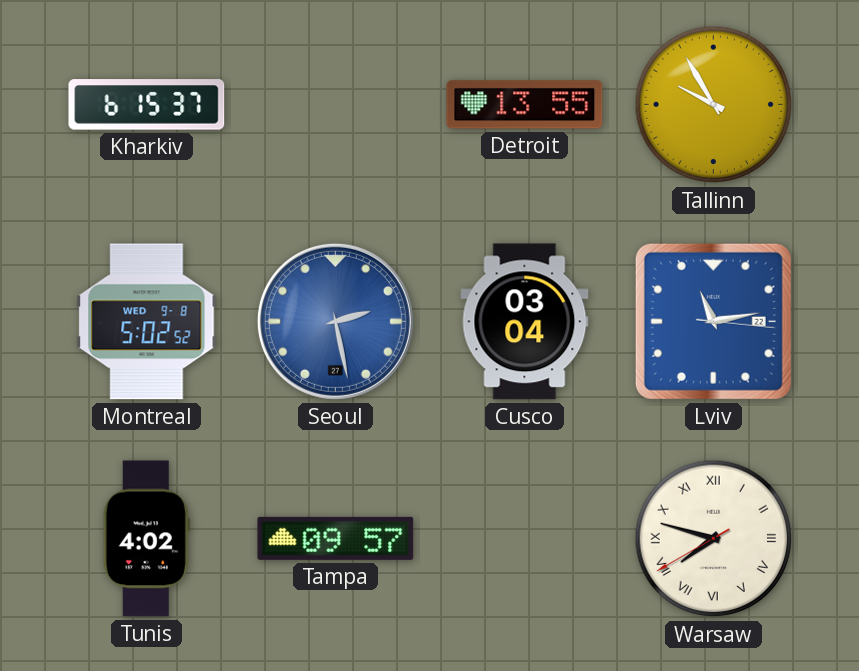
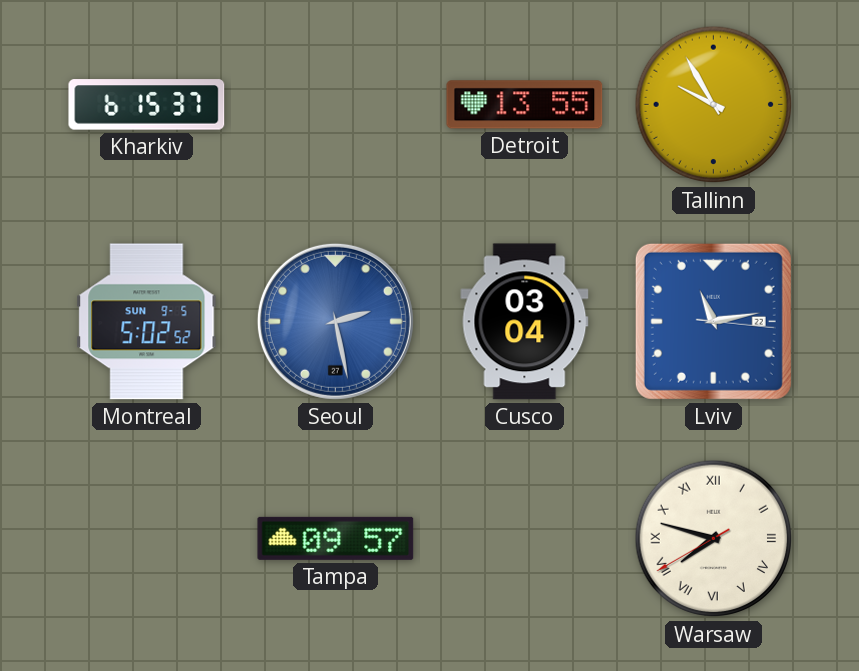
Montreal date: WED 9-8 -> SUN 9-5 (147, 322)
Tunis: 4:02 -> none (146, 539)
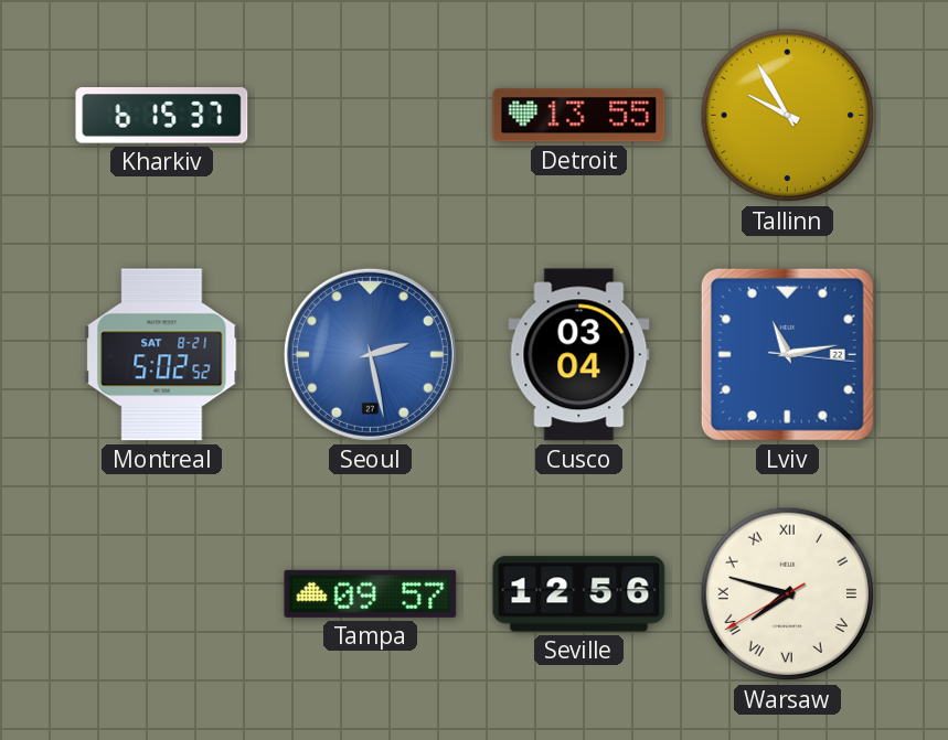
Montreal date: SUN 9-5 -> SAT 8-21 (162, 355)
Seville: none -> 12:56 (579, 594)
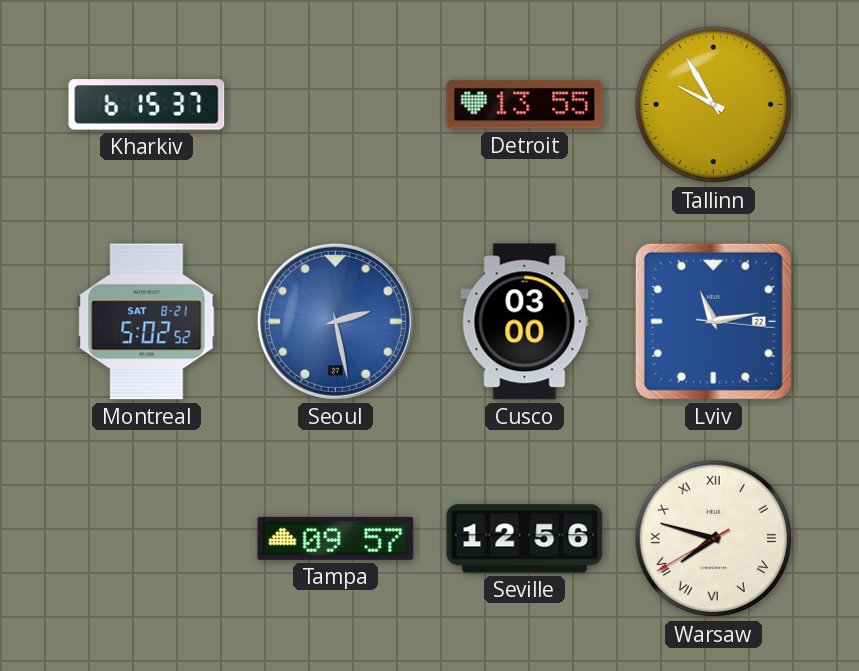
Cusco: 03:04 -> 03:00 (525, 322)
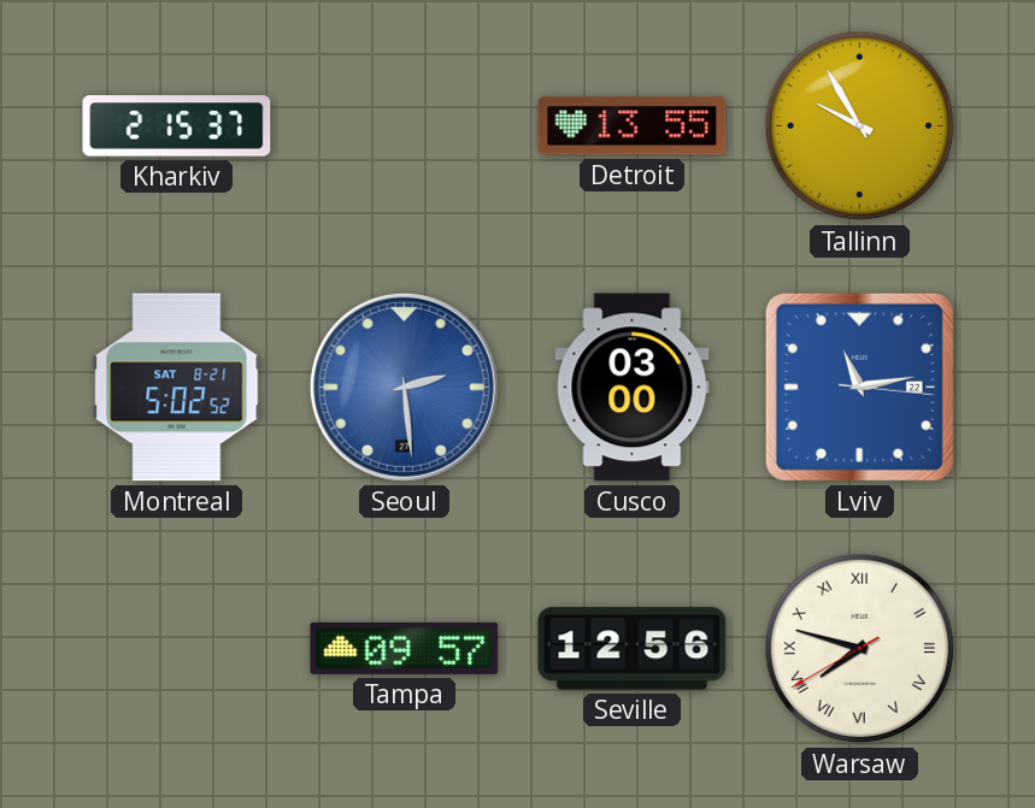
Kharkiv: 6:15 -> 2:15 (177, 126)
Seoul: 2:28 -> 2:29 (404, 387)
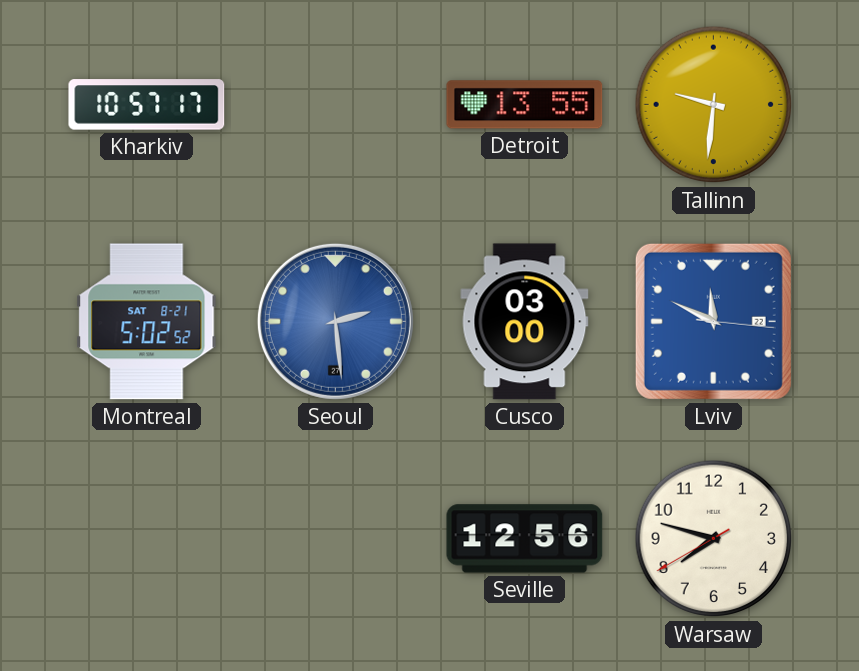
Kharkiv: 2:15 -> 10:57 (147, 105)
Tallinn: 9:55 -> 9:31 (714, 105)
Lviv: 11:13 -> 11:49 (713, 321)
Tampa: 09:57 -> none (405, 648)
Warsaw numerals: Roman -> Arabic (714, 539)
